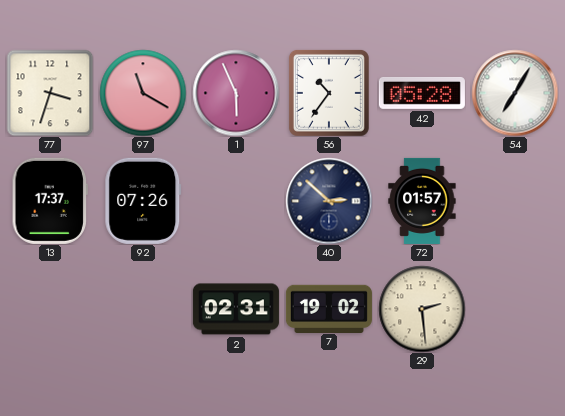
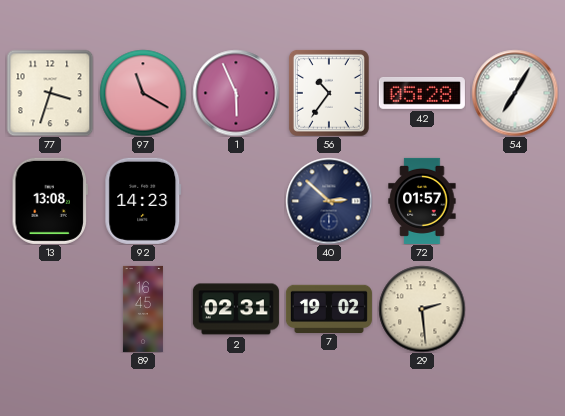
13: 17:37 -> 13:08 (49, 201)
92: 07:26 -> 14:23 (143, 201)
89: none -> 16:45 (143, 309)
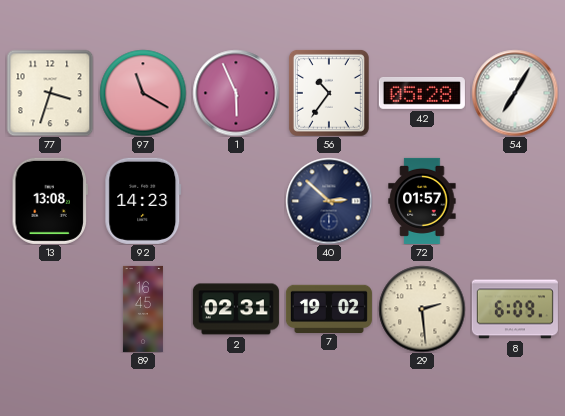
8: none -> 6:09 (515, 309)
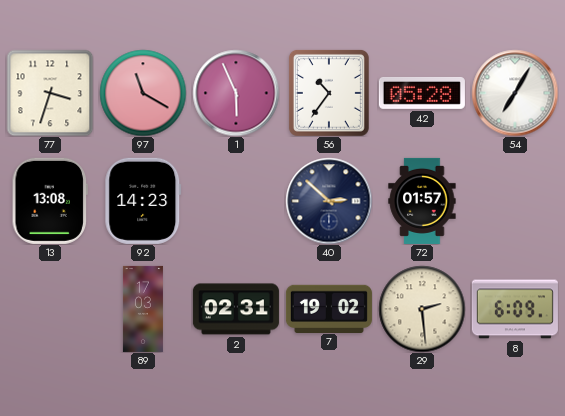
89: 16:45 -> 17:03 (143, 309)
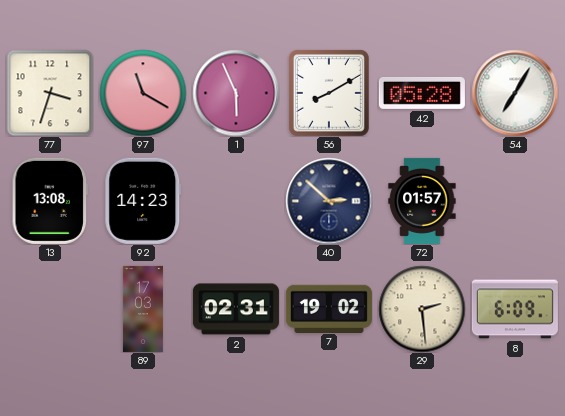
56: 10:36 -> 8:10 (329, 93)
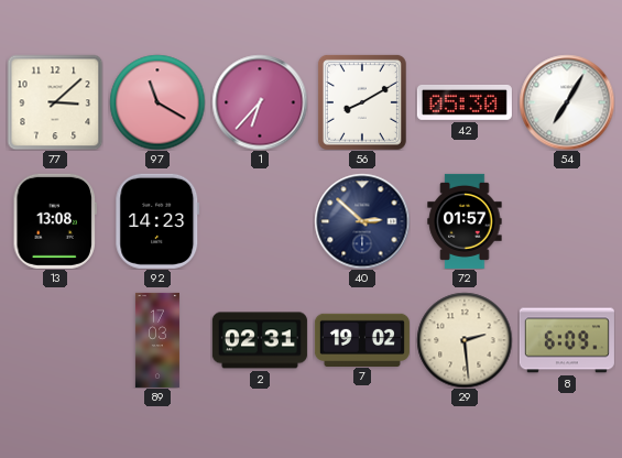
77: 3:33 -> 3:08 (55, 102)
1: 5:56 -> 6:37 (260, 102)
42: 05:28 -> 05:30 (465, 102)
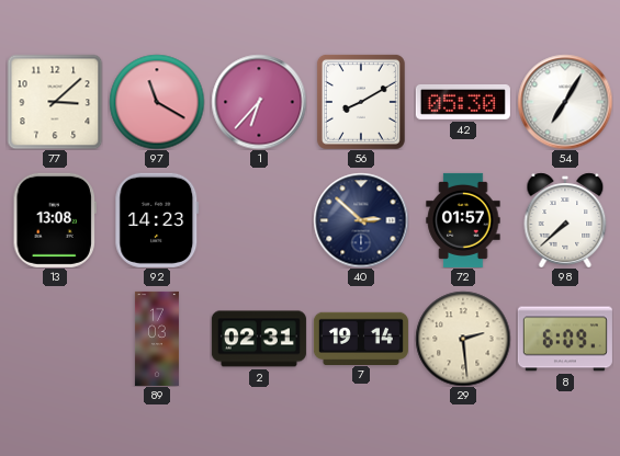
98: none -> 7:38 (565, 220)
7: 19:02 -> 19:14 (361, 338)
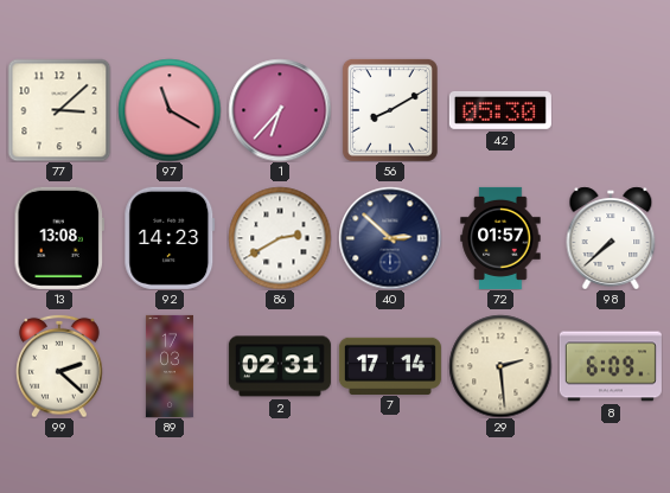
54: 7:05 -> none (565, 102)
86: none -> 2:40 (280, 238)
99: none -> 2:22 (59, 366)
7: 19:14 -> 17:14 (390, 365)
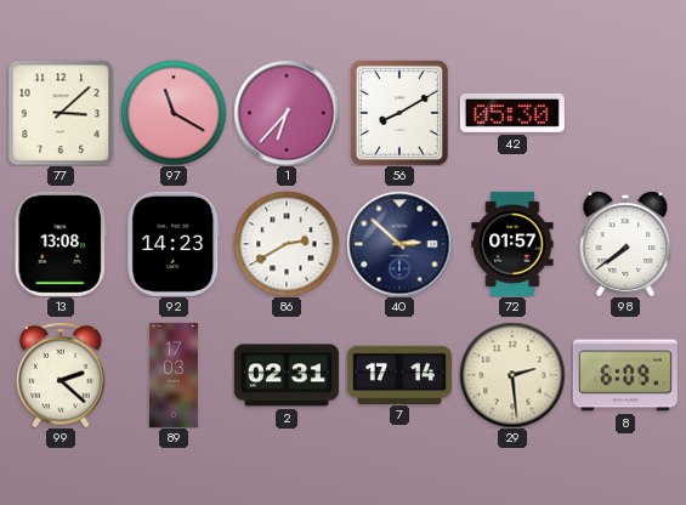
98: 7:38 -> 7:39 (625, 244)
